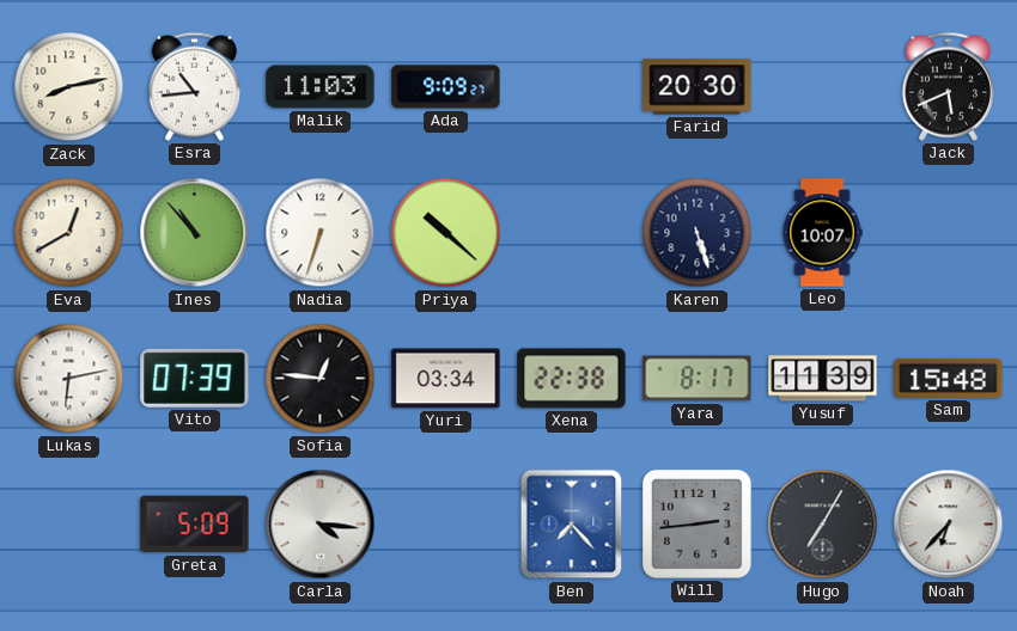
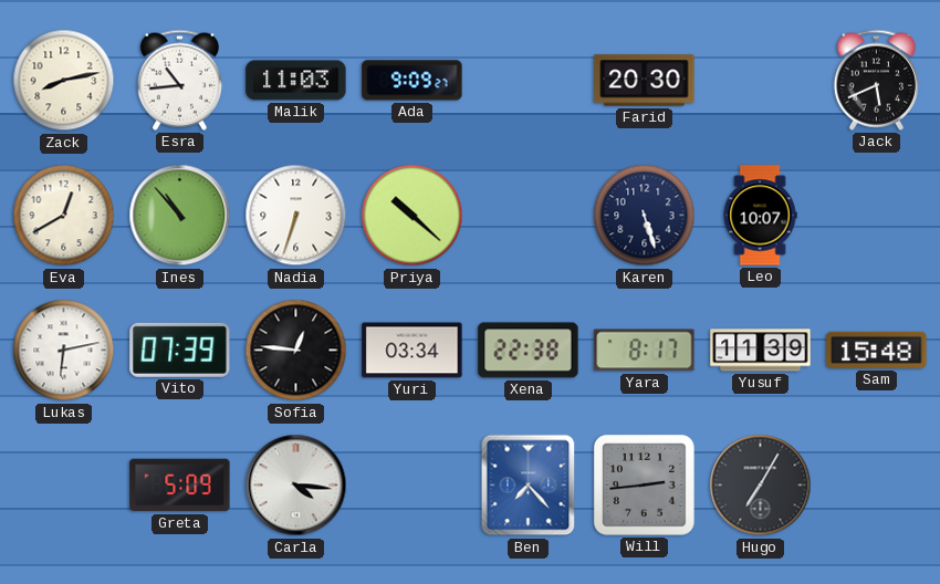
Noah: 6:37 -> none (949, 525)
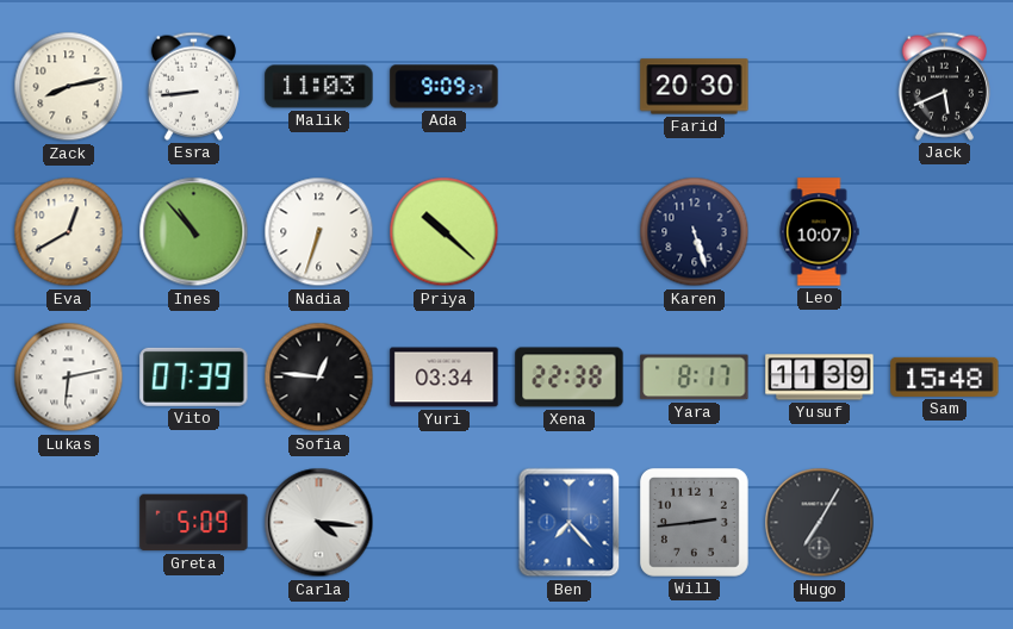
Esra: 10:44 -> 8:44 (193, 86)
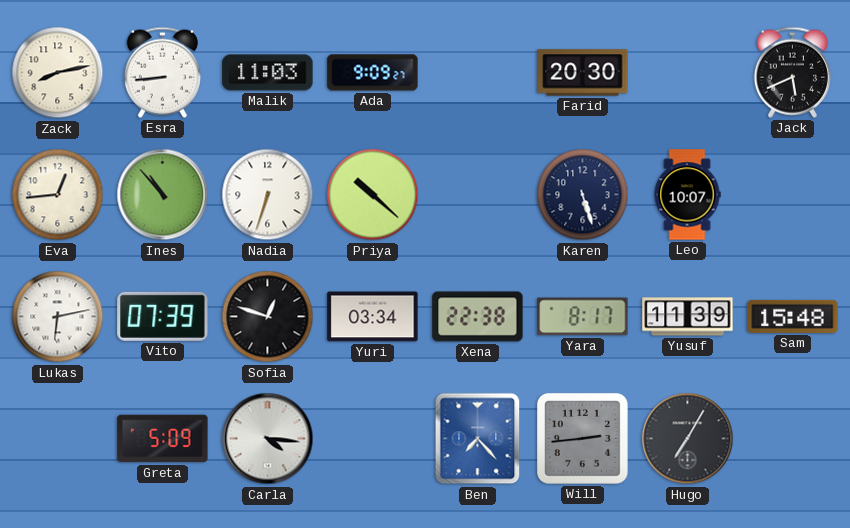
Eva: 12:40 -> 12:44 (58, 195)
Sofia: 12:46 -> 12:48 (268, 317)
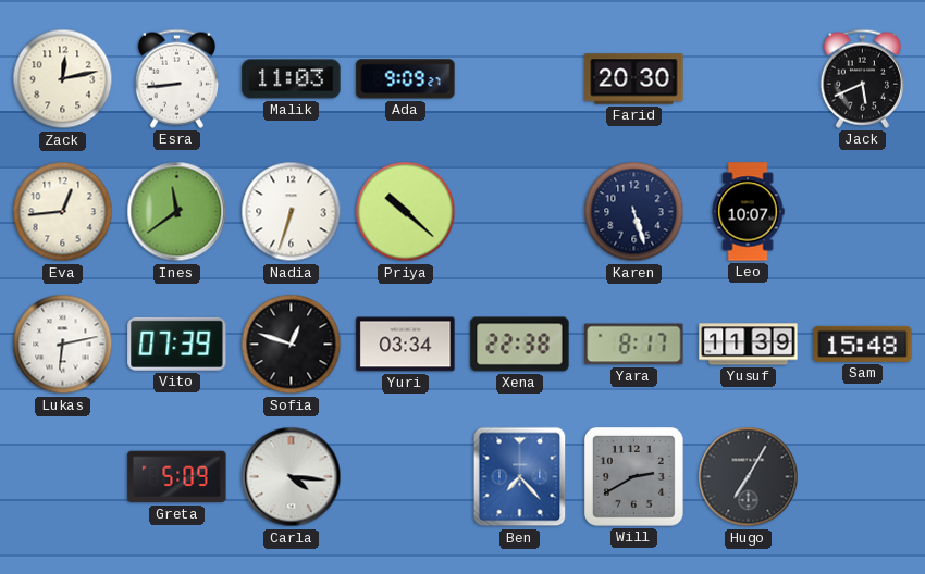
Zack: 8:13 -> 12:13 (63, 79)
Ines: 10:53 -> 11:39 (177, 212)
Will: 2:44 -> 2:40 (633, 476)
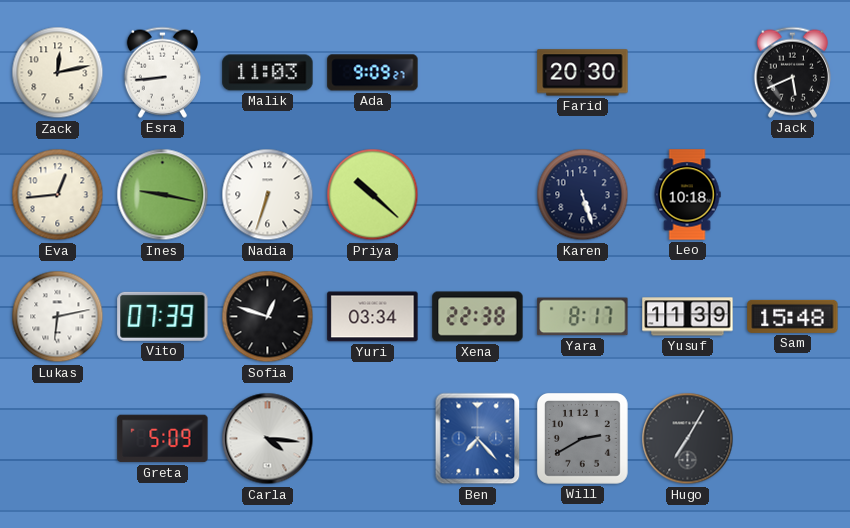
Ines: 11:39 -> 9:17 (163, 195)
Leo: 10:07 -> 10:18 (687, 195)
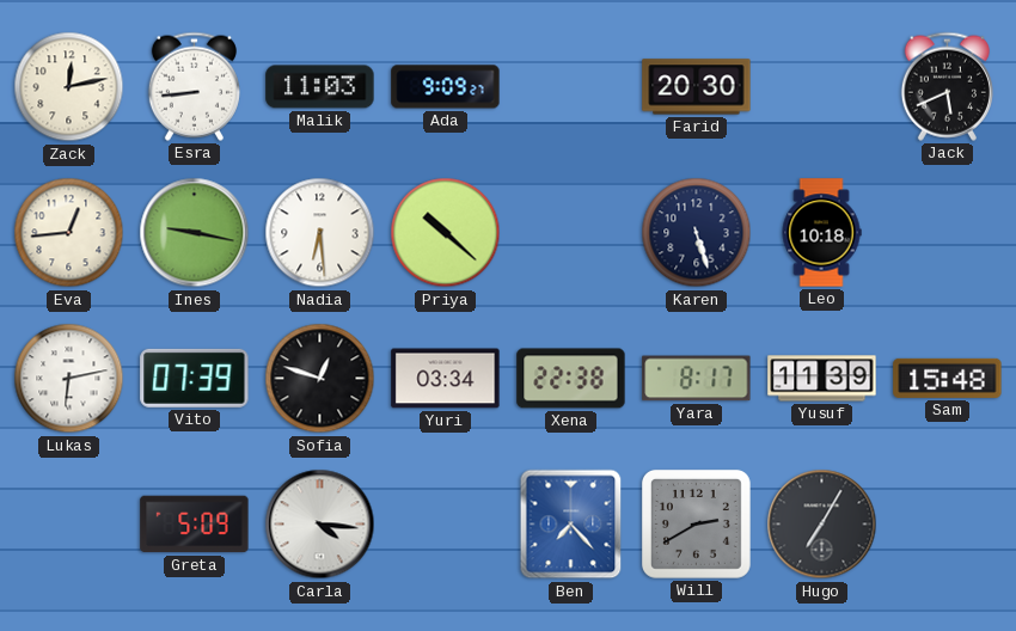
Nadia: 6:33 -> 6:29 (320, 233)
